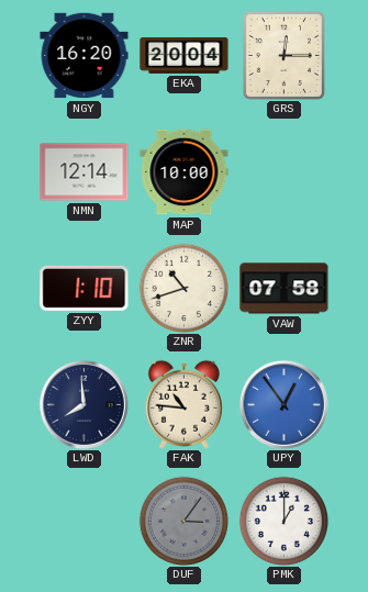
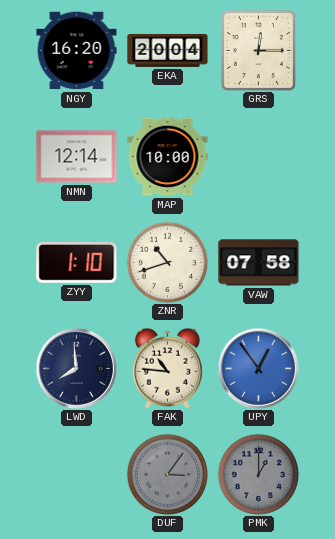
PMK dial: white -> grey (258, 474)
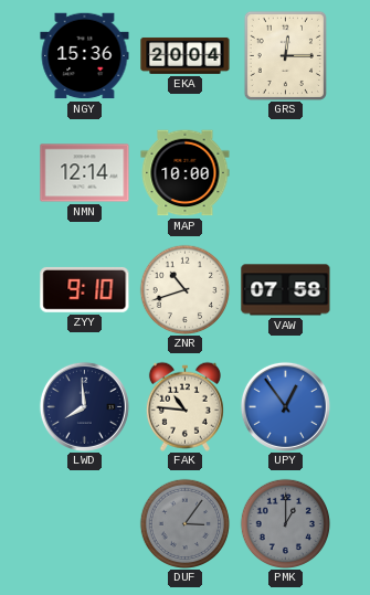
NGY: 16:20 -> 15:36 (85, 56)
ZYY: 1:10 -> 9:10 (85, 289)
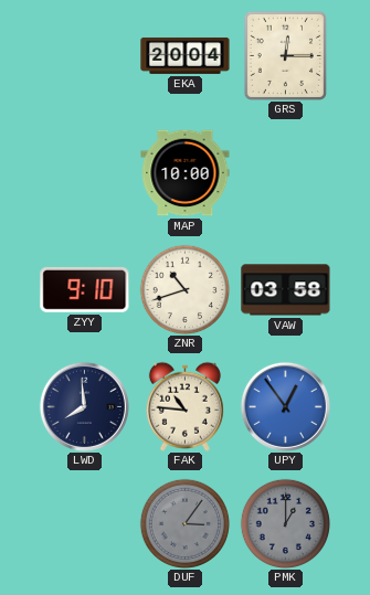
NGY: 15:36 -> none (85, 56)
NMN: 12:14 -> none (85, 173)
VAW: 07:58 -> 03:58 (286, 290)
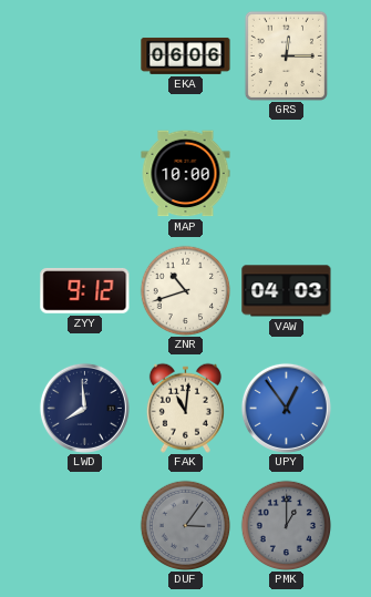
EKA: 20:04 -> 06:06 (186, 56)
ZYY: 9:10 -> 9:12 (85, 290)
VAW: 03:58 -> 04:03 (287, 291)
FAK: 10:46 -> 11:01 (185, 408)
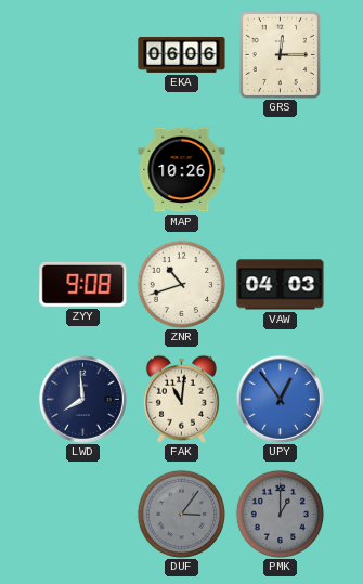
MAP: 10:00 -> 10:26 (182, 170)
ZYY: 9:12 -> 9:08 (83, 284)
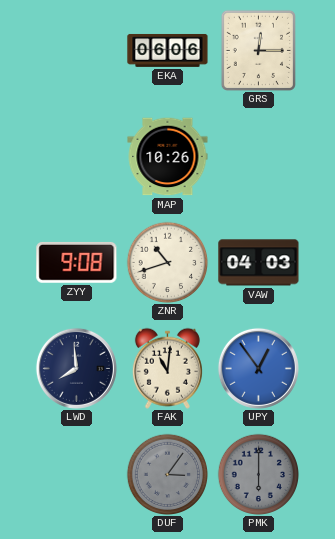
PMK: 1:00 -> 6:00 (258, 474)
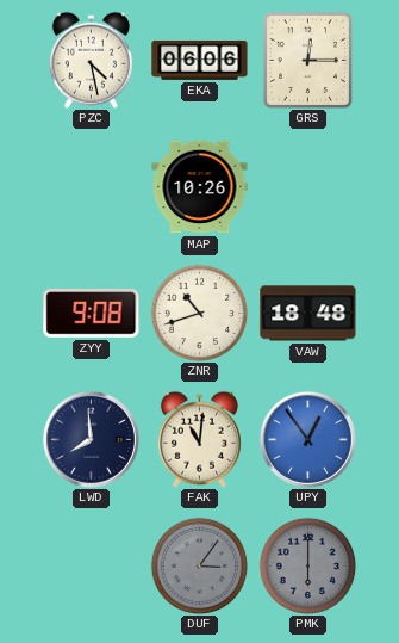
PZC: none -> 4:28 (91, 60)
VAW: 04:03 -> 18:48 (308, 314)
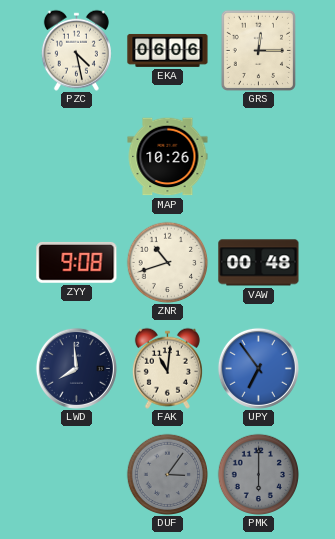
VAW: 18:48 -> 00:48 (259, 263)
UPY: 12:54 -> 6:54 (258, 368)
